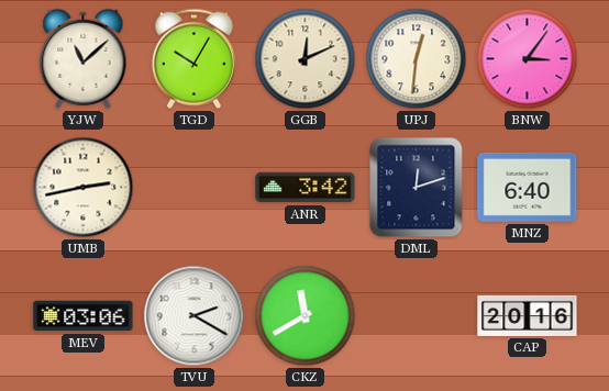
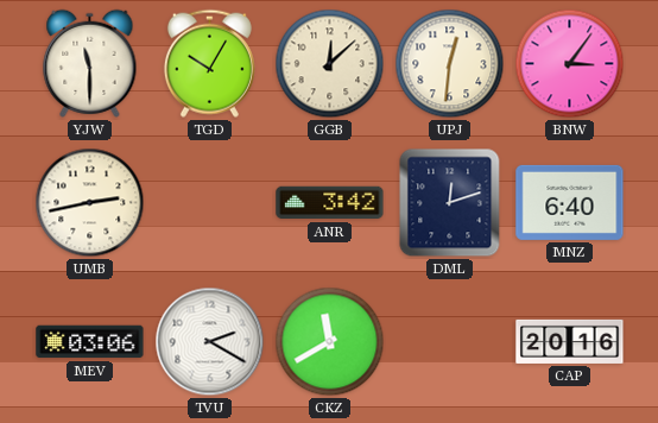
YJW: 11:08 -> 11:30 (90, 63)
GGB: 12:11 -> 12:08 (330, 64)
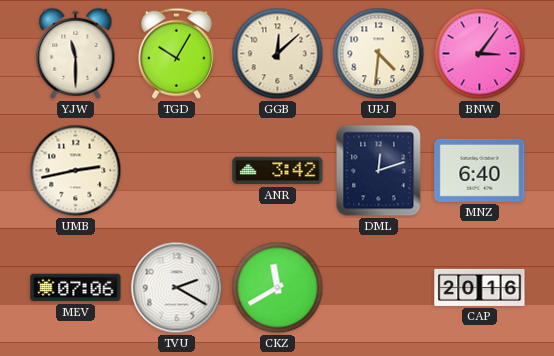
UPJ: 12:31 -> 4:31 (379, 54)
MEV: 03:06 -> 07:06 (76, 288)
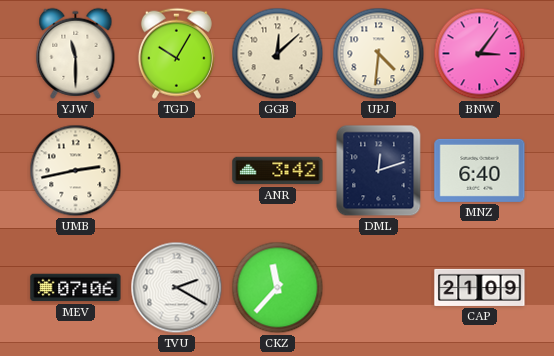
CKZ: 11:40 -> 11:37 (278, 288)
CAP: 20:16 -> 21:09 (480, 287)
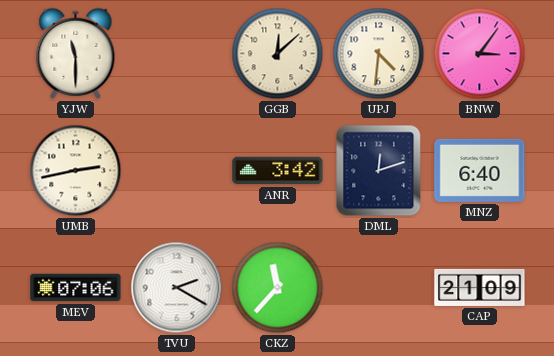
TGD: 10:05 -> none (176, 53)
